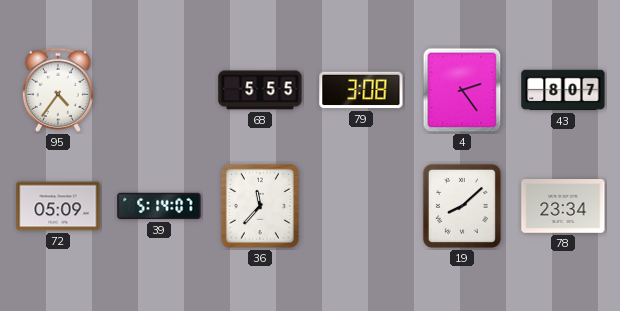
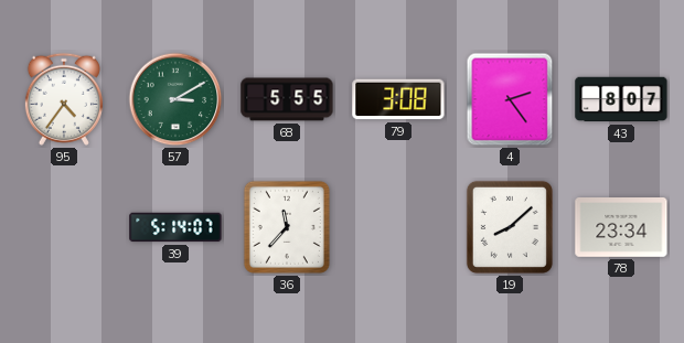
57: none -> 3:10 (175, 99)
72: 05:09 -> none (58, 206)
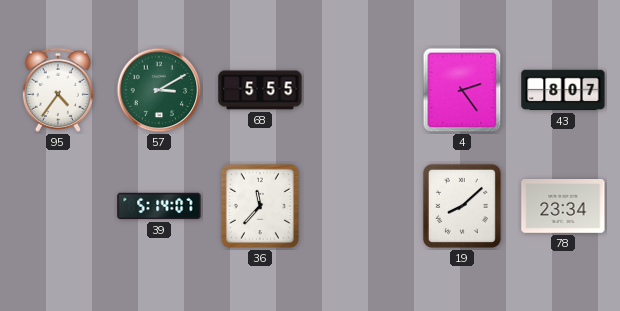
79: 3:08 -> none (398, 99)
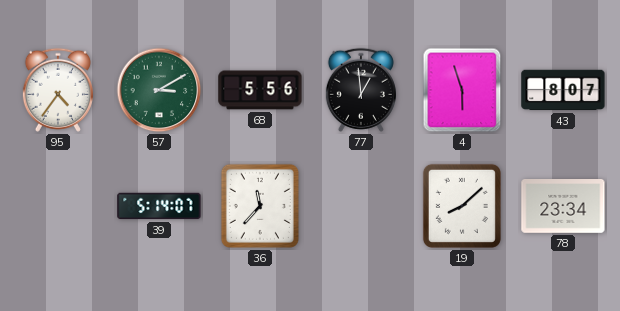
68: 5:55 -> 5:56 (260, 90)
77: none -> 12:59 (361, 90)
4: 2:24 -> 5:57 (462, 90)
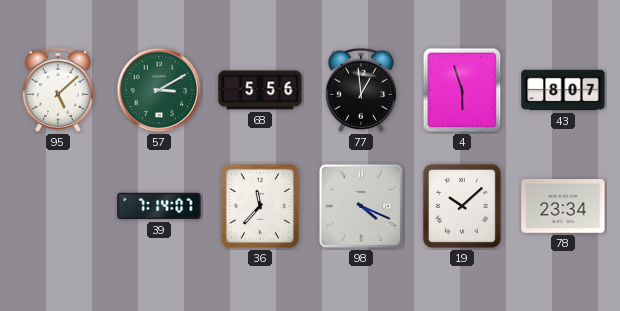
95: 4:36 -> 5:08 (58, 90)
39: 5:14 -> 7:14 (159, 206)
98: none -> 4:19 (361, 206)
19: 8:08 -> 10:08 (462, 206)
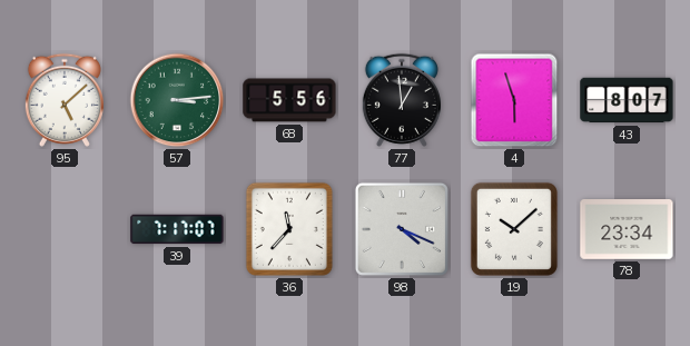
57: 3:10 -> 3:14 (177, 100)
39: 7:14 -> 7:17 (177, 229)
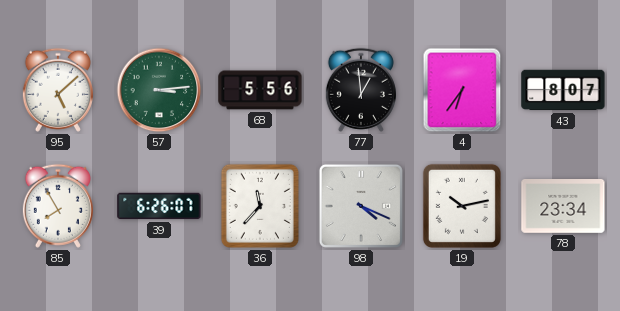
4: 5:57 -> 6:36 (462, 90)
85: none -> 7:55 (58, 206)
39: 7:17 -> 6:26 (159, 206)
19: 10:08 -> 10:13 (462, 206)
